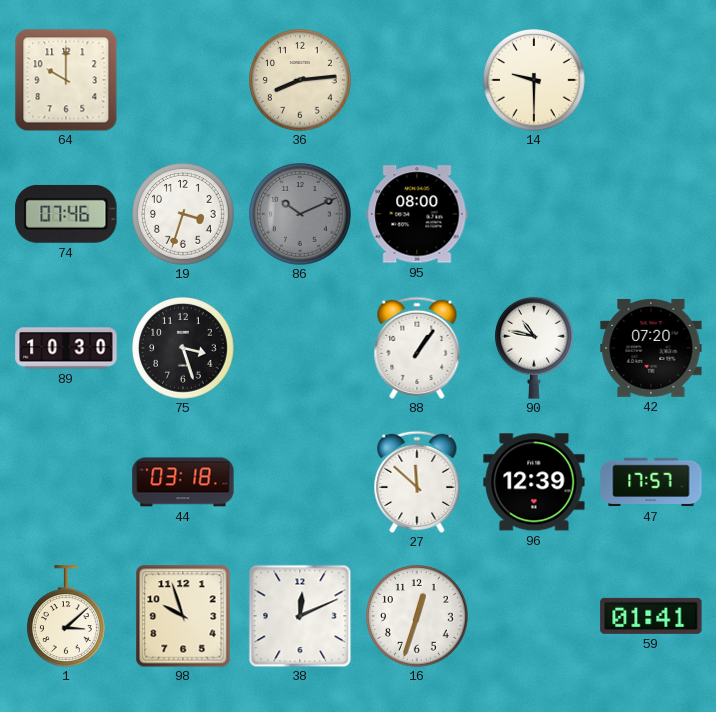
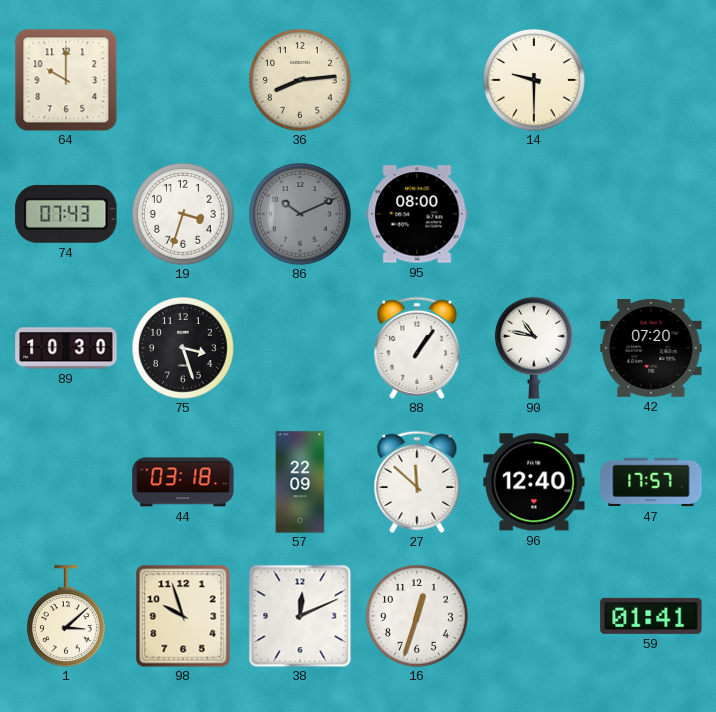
74: 07:46 -> 07:43 (66, 214)
57: none -> 22:09 (300, 482)
96: 12:39 -> 12:40 (534, 482)
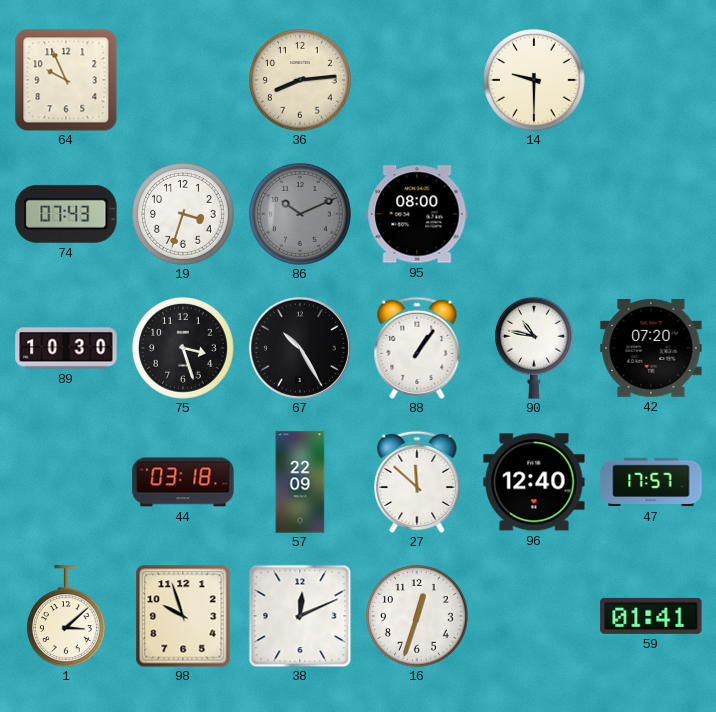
64: 10:00 -> 9:56 (66, 80)
67: none -> 10:25 (300, 348)
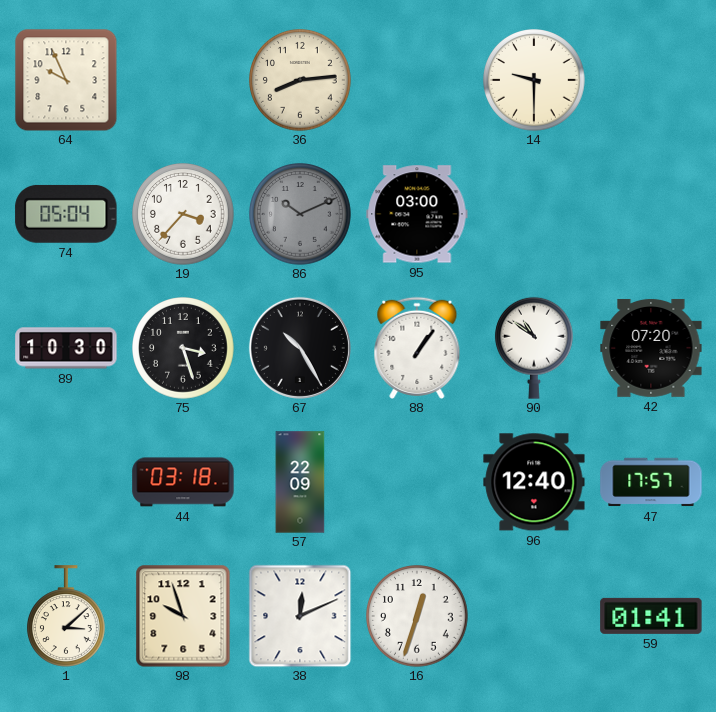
74: 07:43 -> 05:04 (66, 214)
19: 3:33 -> 3:37 (184, 215)
95: 08:00 -> 03:00 (417, 214)
90: 10:47 -> 10:51 (534, 348)
27: 11:52 -> none (417, 482)
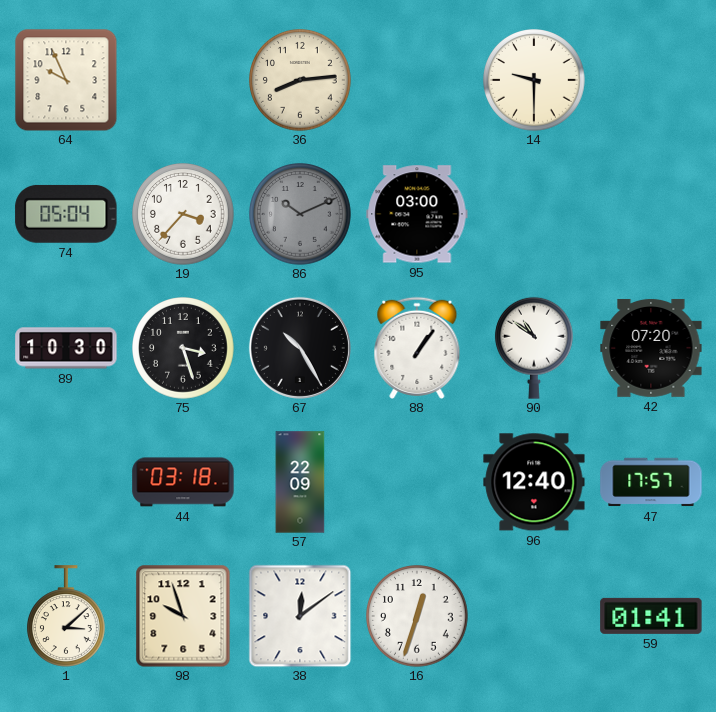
38: 12:11 -> 12:09 (300, 616)
